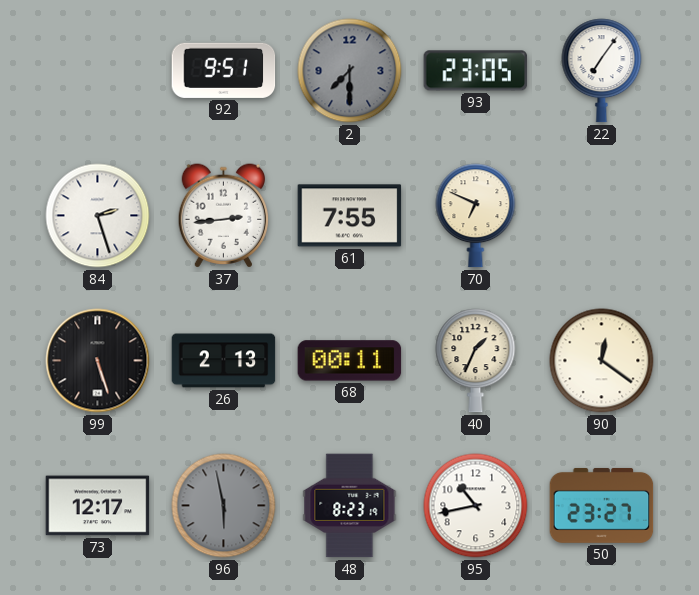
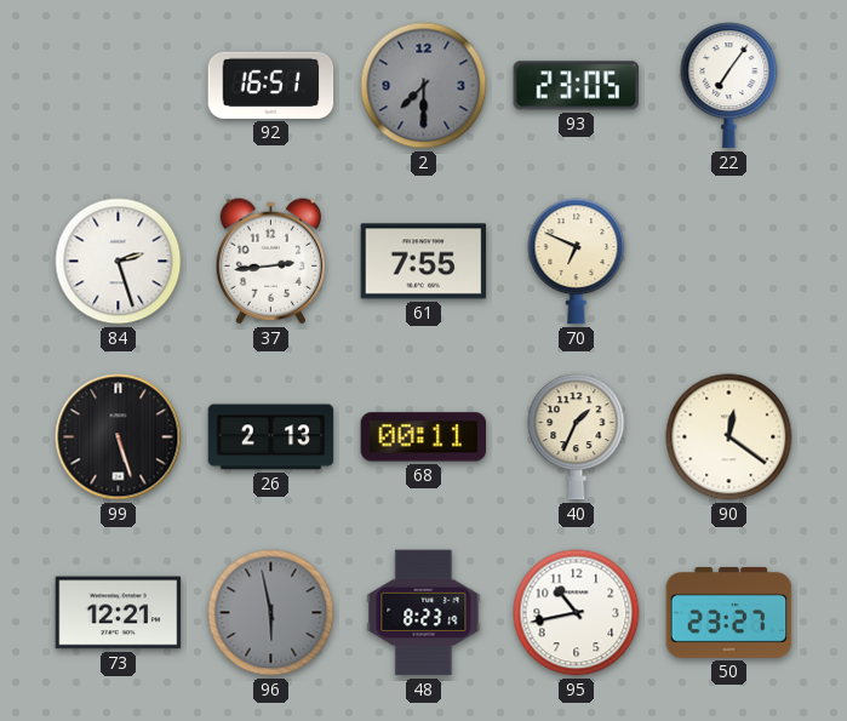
92: 9:51 -> 16:51 (271, 85)
73: 12:17 -> 12:21 (119, 613)
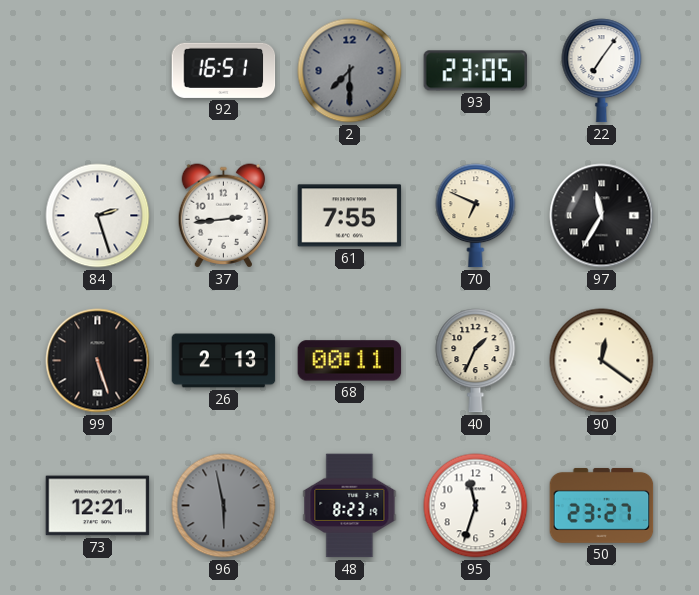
97: none -> 11:35 (602, 216)
95: 10:43 -> 11:33 (476, 506)
